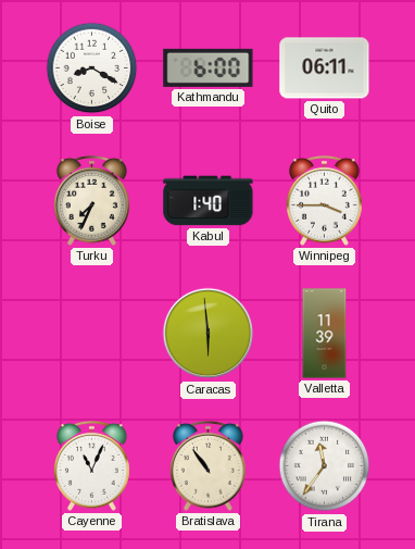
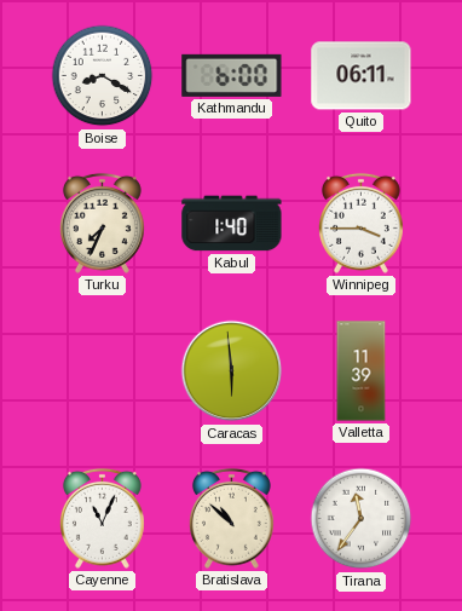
Bratislava: 10:54 -> 10:52 (231, 518)
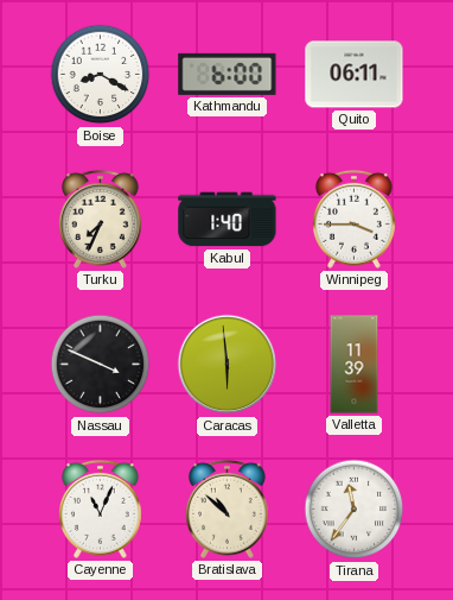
Nassau: none -> 3:49 (101, 365)
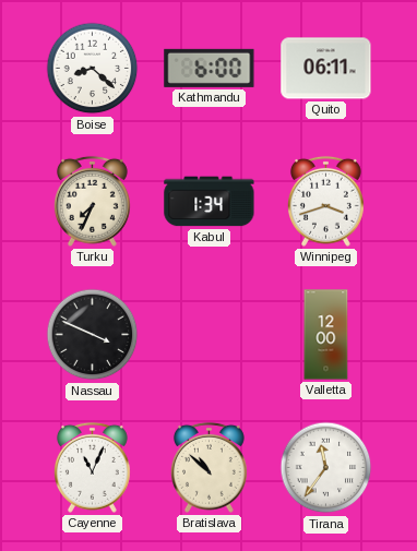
Boise: 8:20 -> 8:22 (93, 69)
Kabul: 1:40 -> 1:34 (210, 202)
Winnipeg: 3:45 -> 3:42 (325, 201)
Caracas: 5:59 -> none (228, 365)
Valletta: 11:39 -> 12:00 (326, 335)
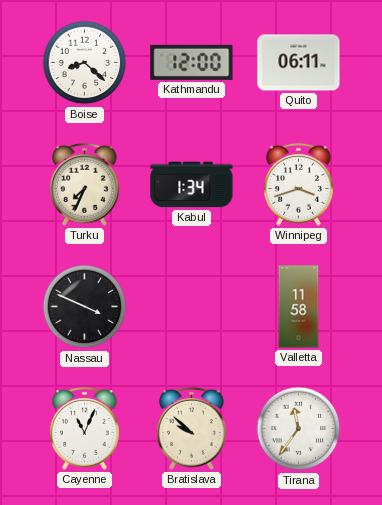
Kathmandu: 6:00 -> 12:00 (192, 62)
Valletta: 12:00 -> 11:58 (299, 307)
Bratislava: 10:52 -> 9:52 (191, 428)
